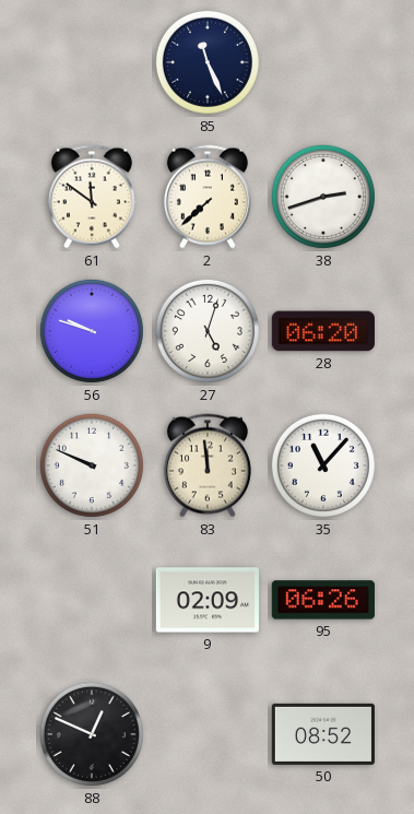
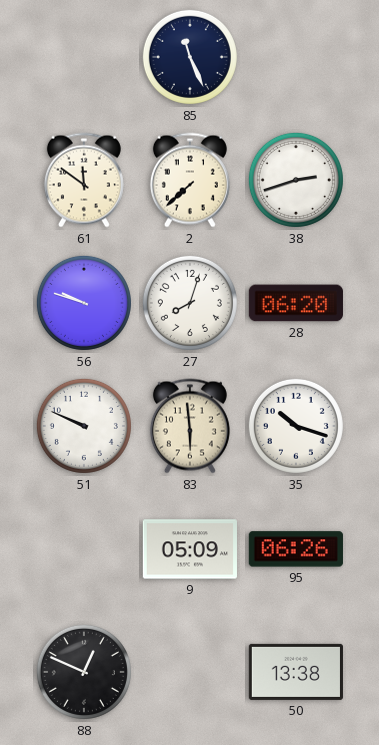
27: 5:03 -> 8:03 (190, 303)
83: 11:59 -> 5:59 (190, 426)
35: 11:07 -> 10:18 (296, 426)
9: 02:09 -> 05:09 (190, 549)
50: 08:52 -> 13:38 (296, 672)
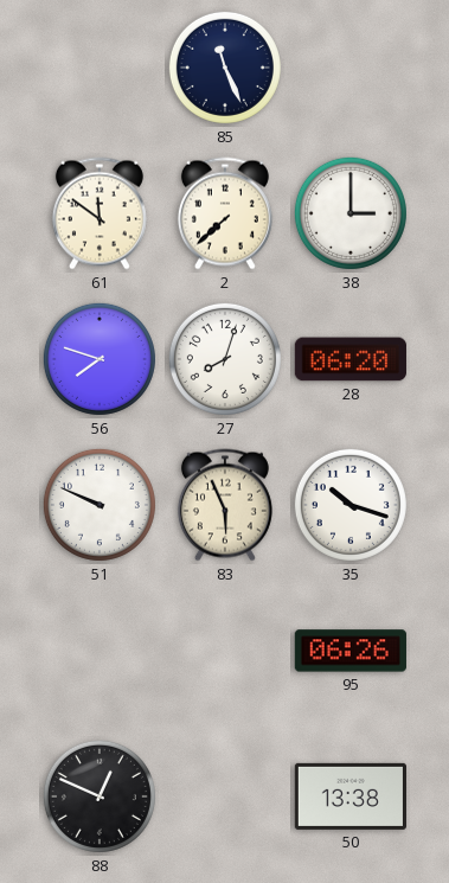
38: 2:42 -> 3:00 (351, 213)
56: 9:48 -> 7:48 (100, 359)
83: 5:59 -> 5:56 (225, 505)
9: 05:09 -> none (190, 549)
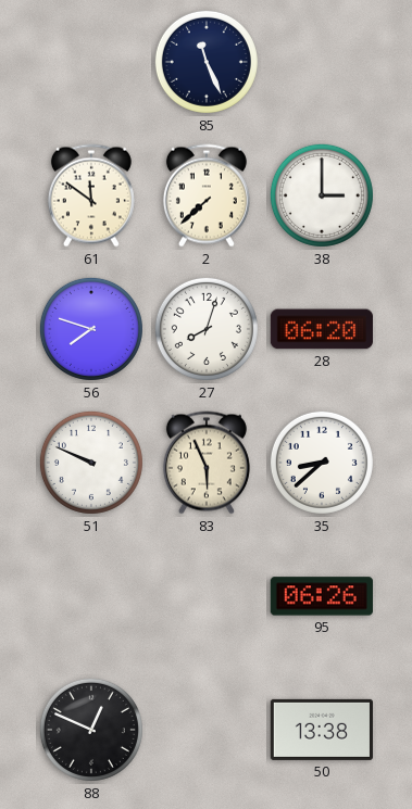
35: 10:18 -> 8:38 (322, 463)
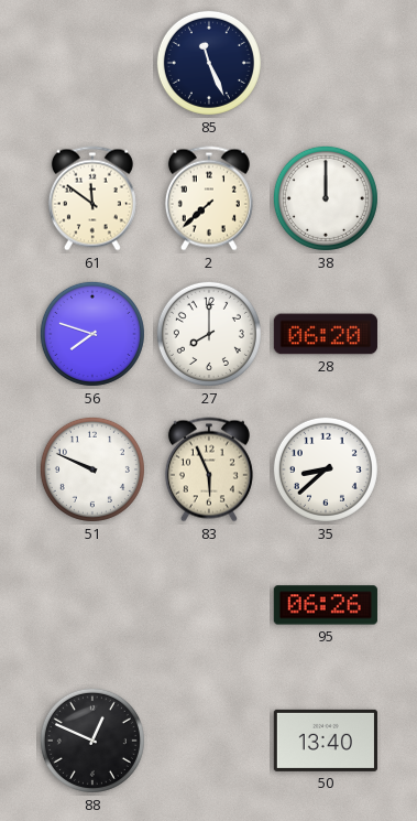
38: 3:00 -> 12:00 (326, 198)
27: 8:03 -> 8:00 (209, 334)
50: 13:38 -> 13:40 (326, 741)
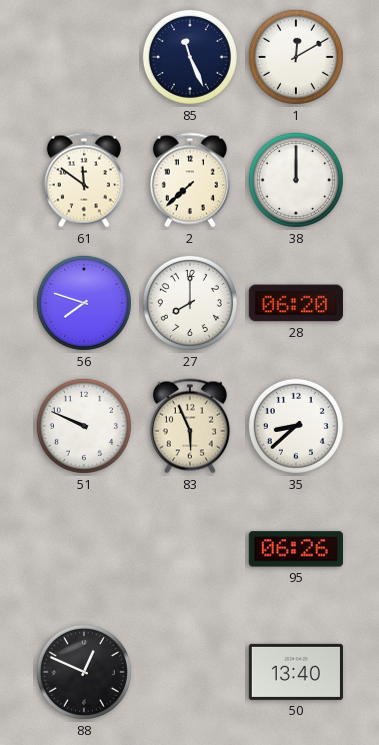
1: none -> 12:10 (296, 57)
